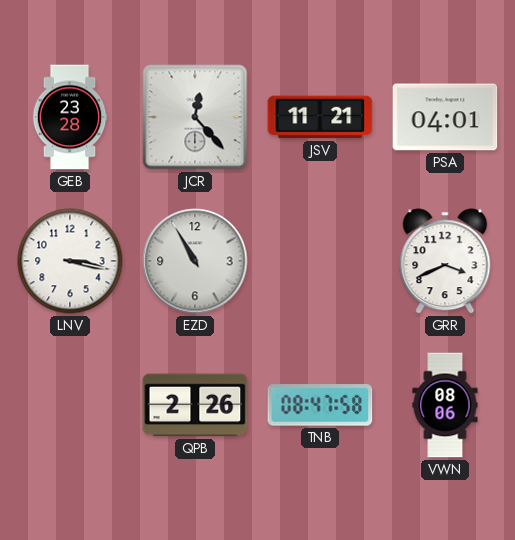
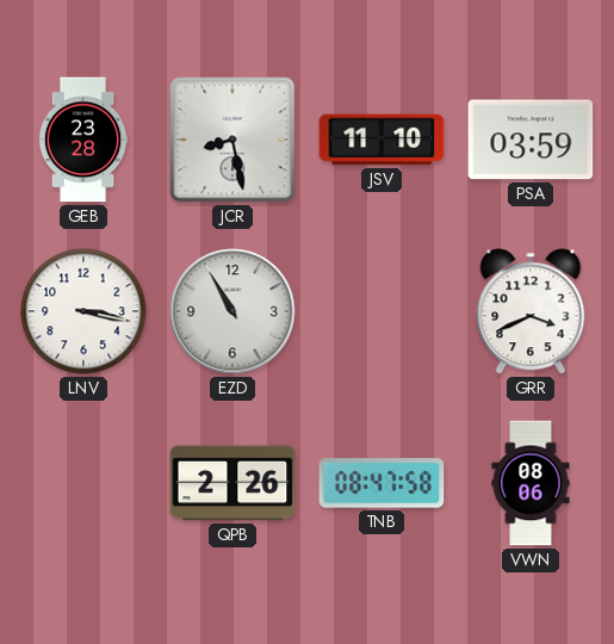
JCR: 12:23 -> 8:28 (232, 140)
JSV: 11:21 -> 11:10 (382, 140)
PSA: 04:01 -> 03:59 (531, 140)
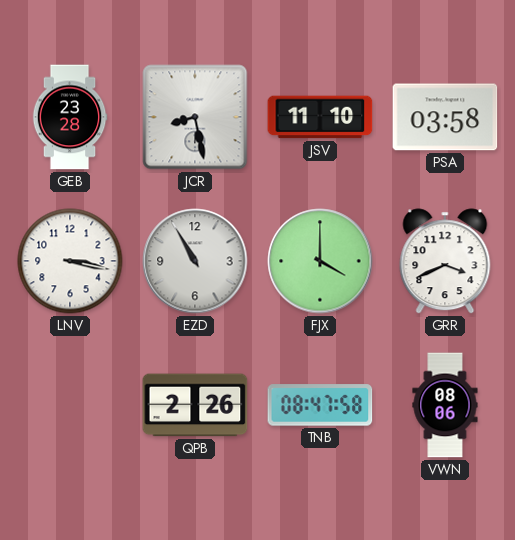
PSA: 03:59 -> 03:58 (445, 117)
FJX: none -> 4:00 (320, 261)
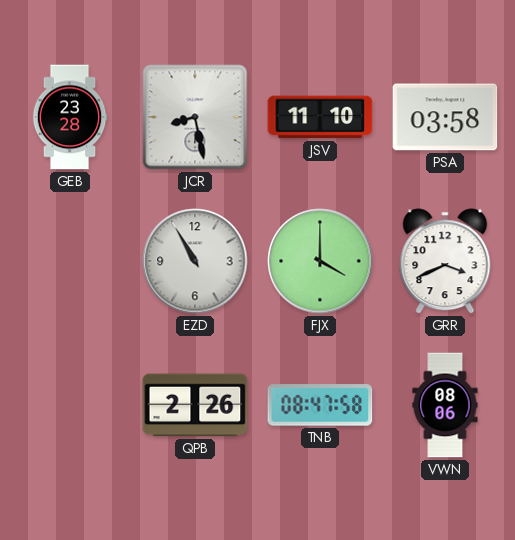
LNV: 3:17 -> none (70, 261)
